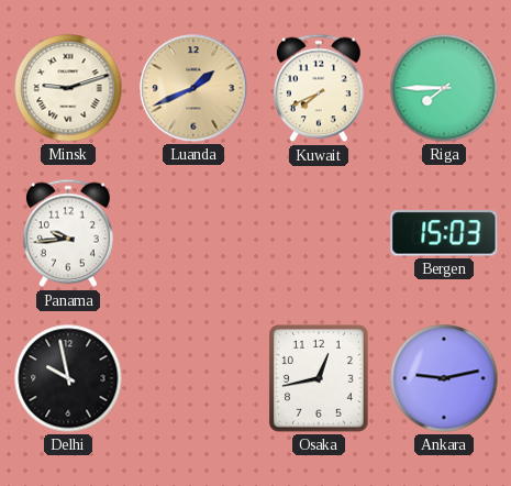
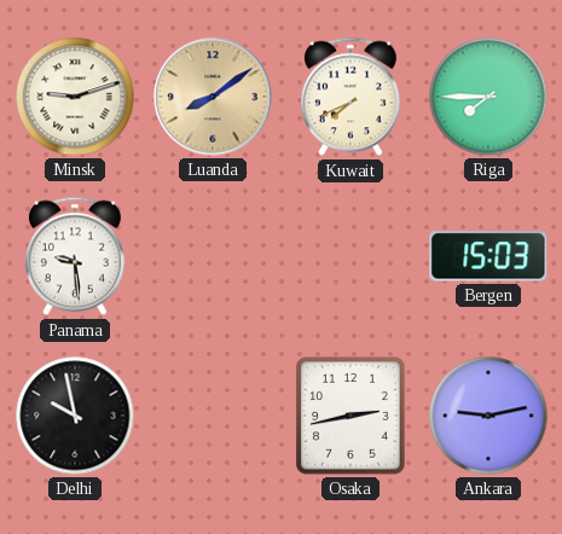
Luanda: 1:41 -> 8:09 (213, 97)
Panama: 9:44 -> 9:29 (75, 256)
Osaka: 12:43 -> 2:43 (350, 416)
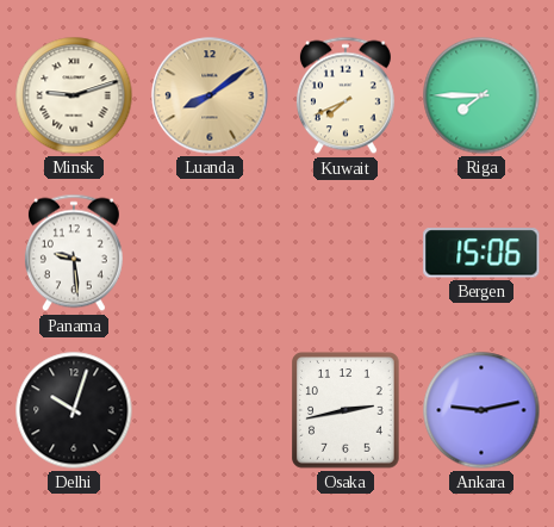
Bergen: 15:03 -> 15:06 (481, 253)
Delhi: 9:58 -> 10:03 (74, 410)
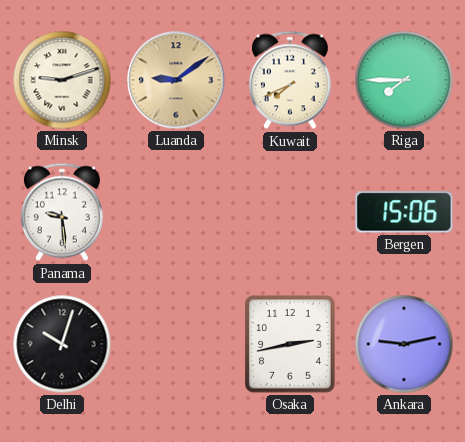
Luanda: 8:09 -> 9:09 (176, 80)
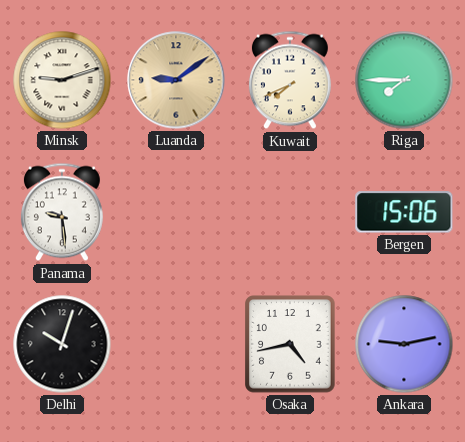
Osaka: 2:43 -> 4:43 (290, 344)
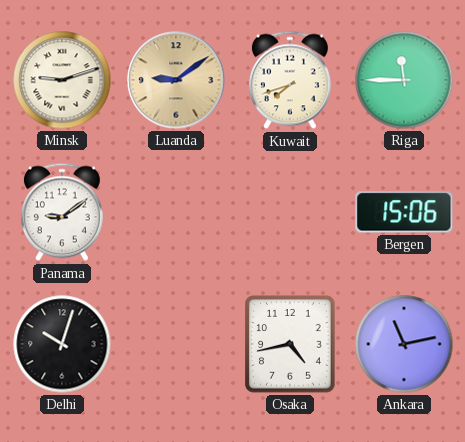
Kuwait: 7:41 -> 7:42 (290, 80)
Riga: 7:45 -> 11:45 (404, 80)
Panama: 9:29 -> 9:09 (62, 212)
Ankara: 9:13 -> 11:13 (404, 344)
